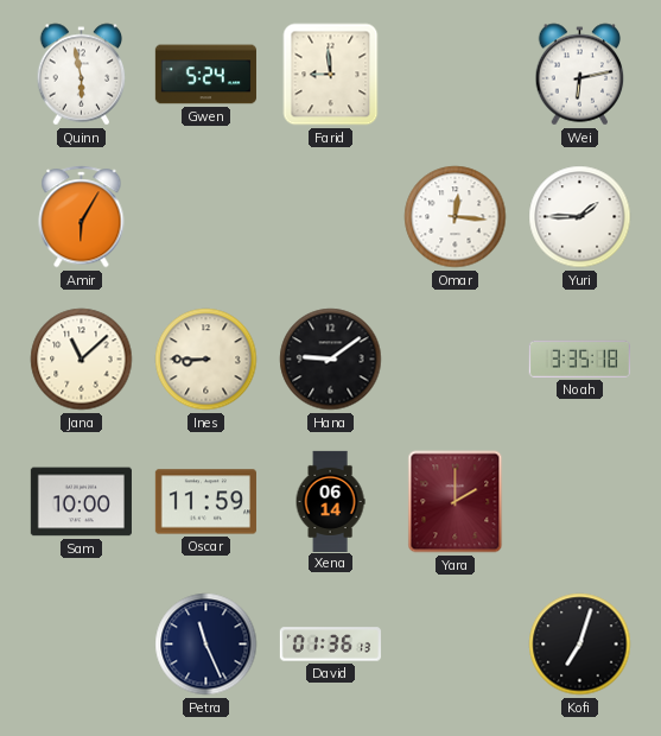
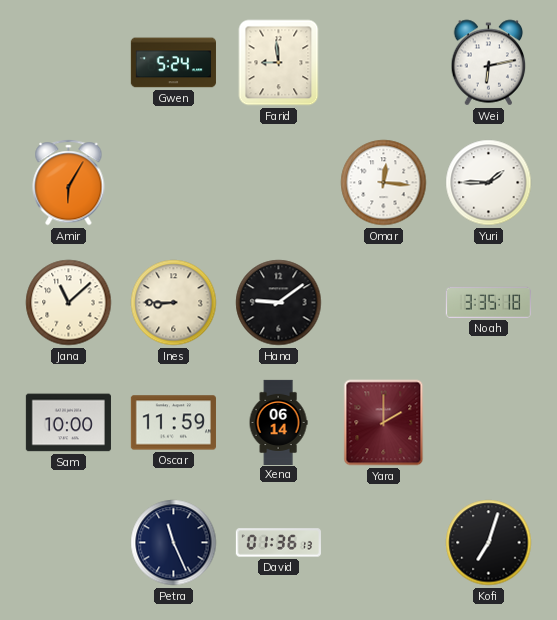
Quinn: 5:58 -> none (82, 75)
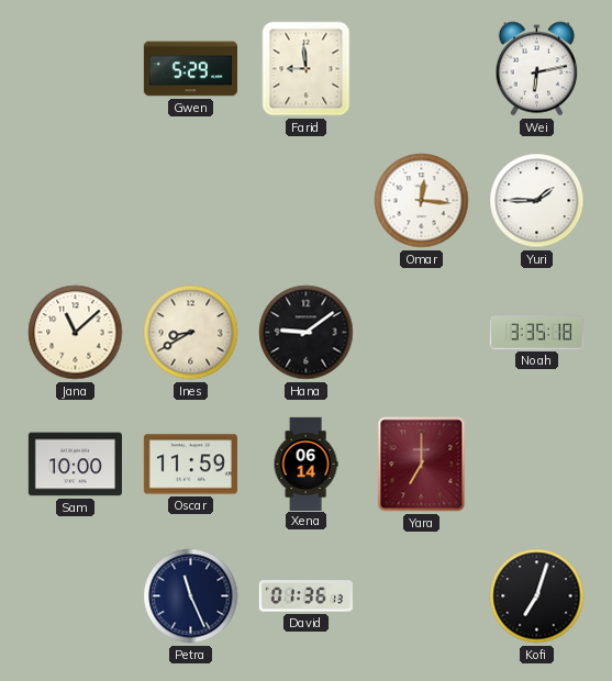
Gwen: 5:24 -> 5:29 (190, 69)
Amir: 6:05 -> none (69, 183)
Ines: 8:45 -> 8:40 (191, 333)
Yara: 2:00 -> 7:00 (422, 465)
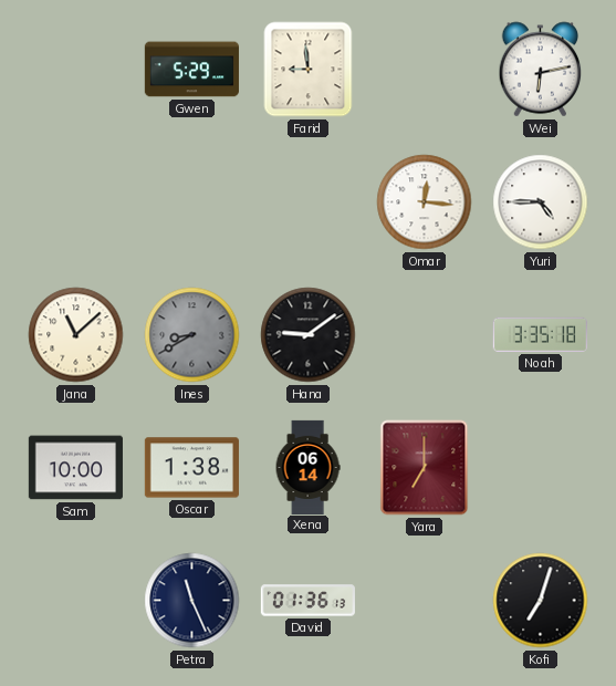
Yuri: 1:45 -> 4:45 (541, 202)
Ines dial: cream -> grey (192, 335)
Oscar: 11:59 -> 1:38 (191, 468)
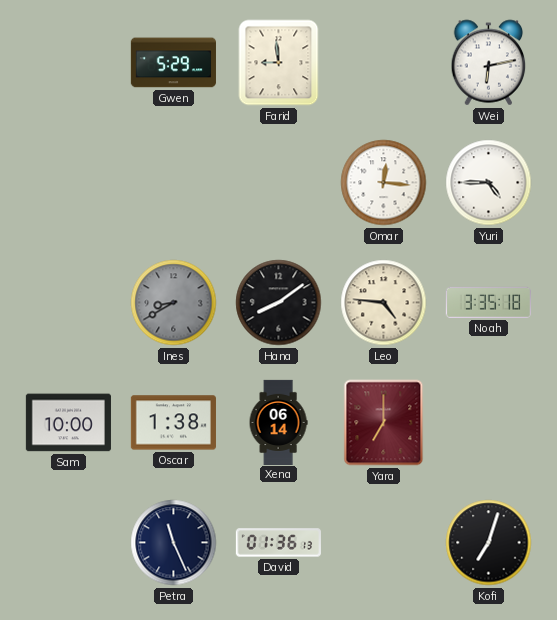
Jana: 11:08 -> none (76, 335)
Hana: 9:09 -> 8:09 (279, 303)
Leo: none -> 4:46 (384, 303)
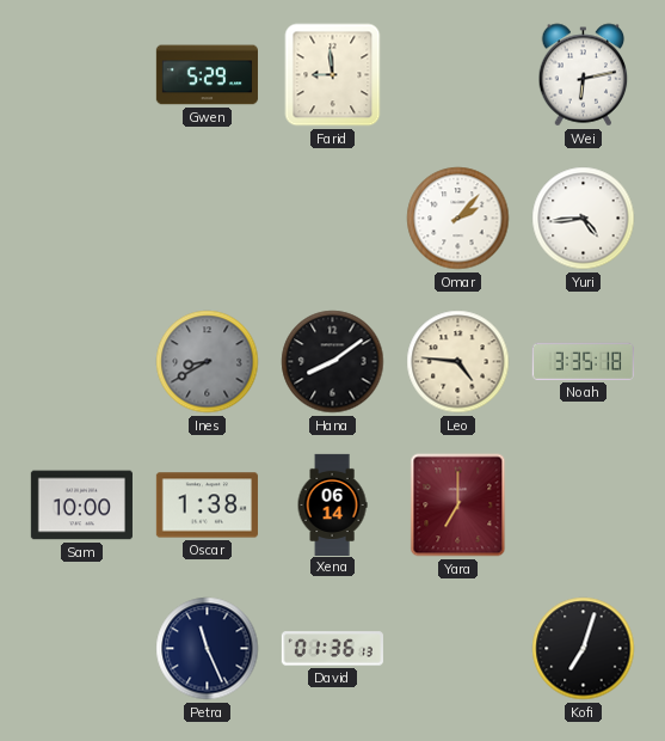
Omar: 12:16 -> 2:07 (458, 219)
Yuri: 4:45 -> 4:44 (584, 219)
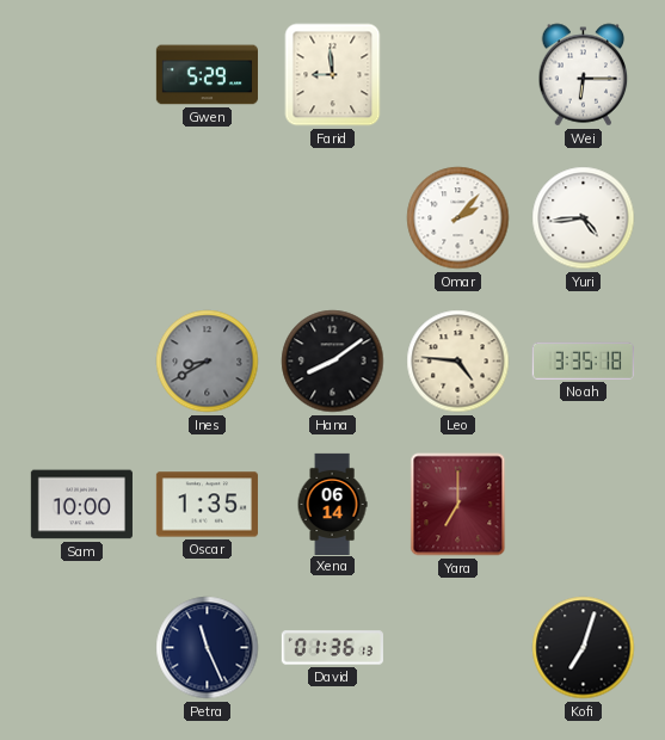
Wei: 6:13 -> 6:15 (584, 75)
Oscar: 1:38 -> 1:35 (207, 505)
